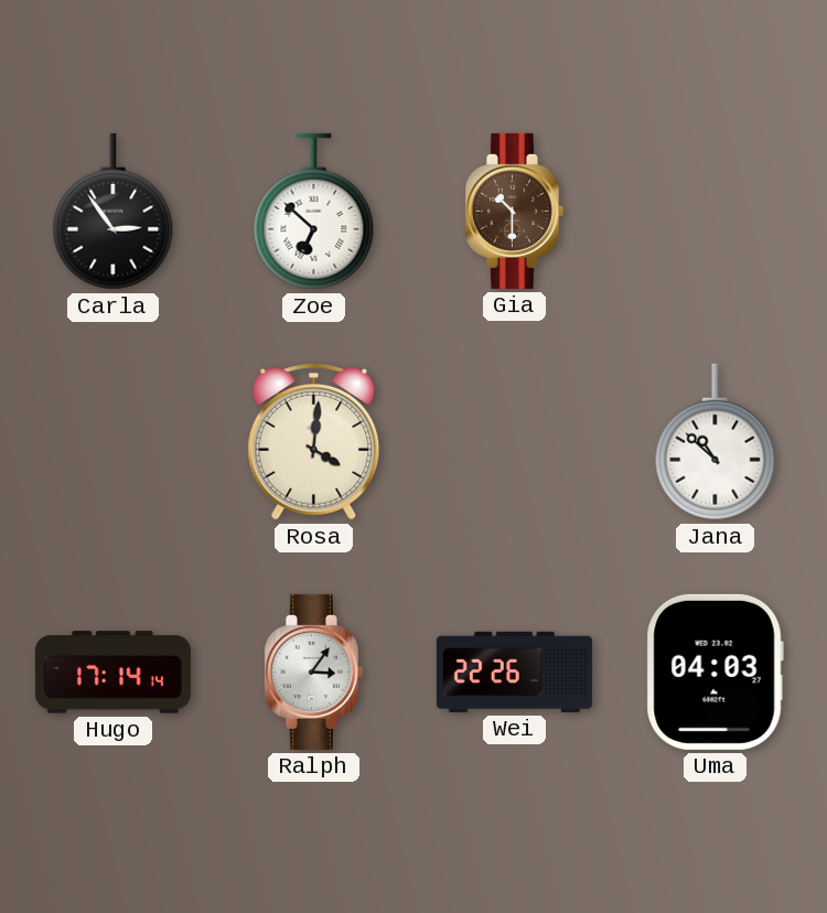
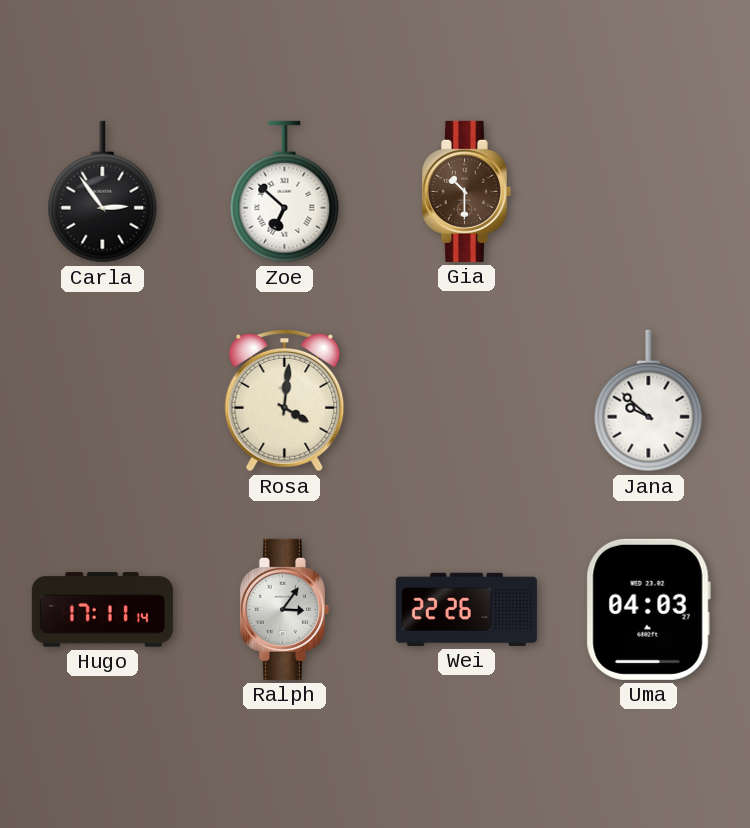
Jana: 10:52 -> 9:52 (649, 401)
Hugo: 17:14 -> 17:11 (102, 610)
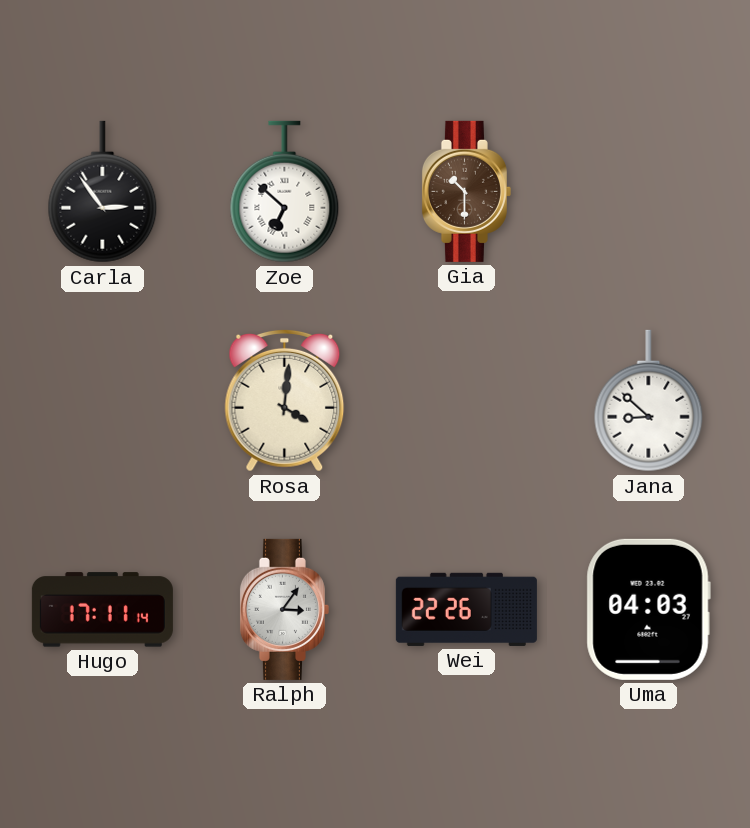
Jana: 9:52 -> 8:52 (649, 401)
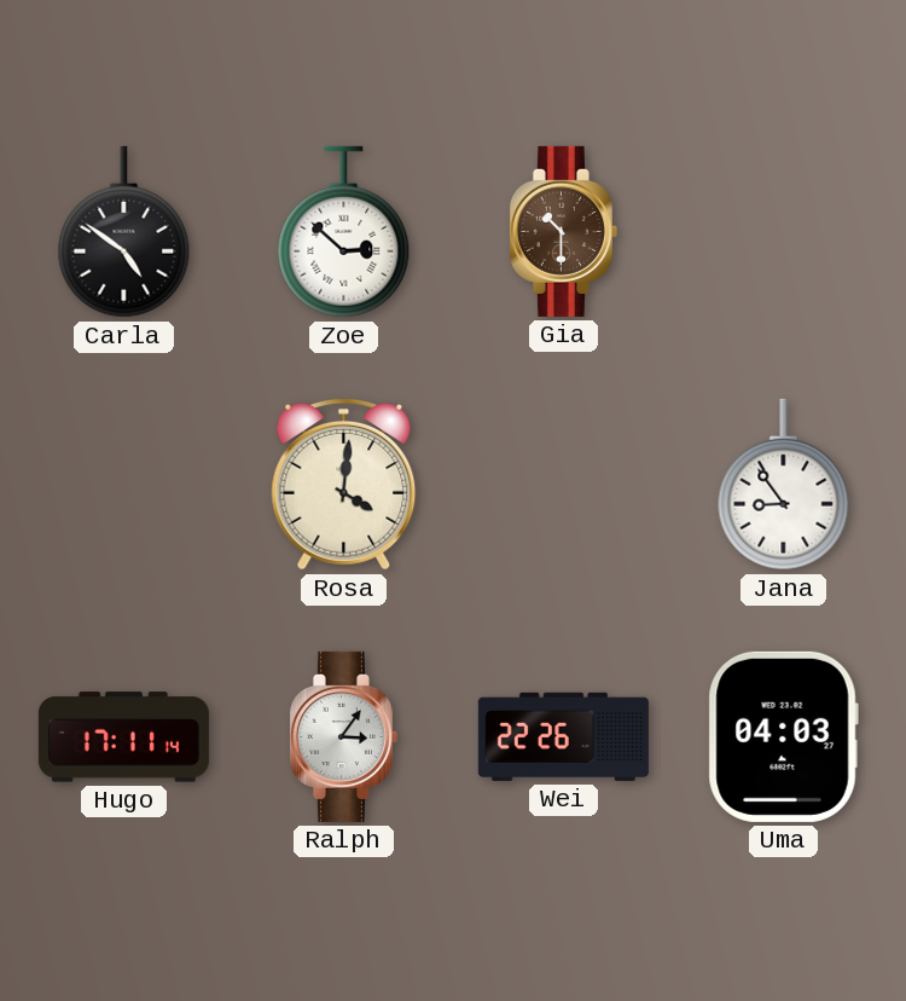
Carla: 2:54 -> 4:51 (124, 232)
Zoe: 6:52 -> 2:52 (344, 232)
Jana: 8:52 -> 8:54 (784, 485)
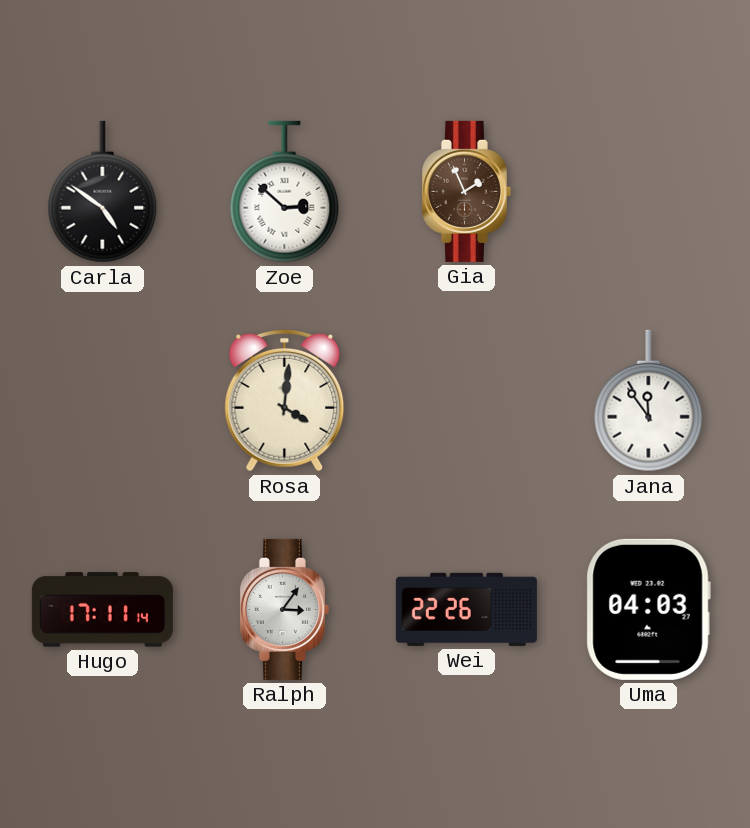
Gia: 10:30 -> 1:56 (466, 191)
Jana: 8:54 -> 11:54 (649, 401)
